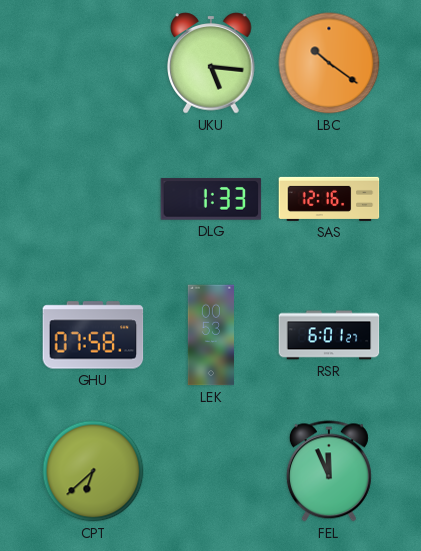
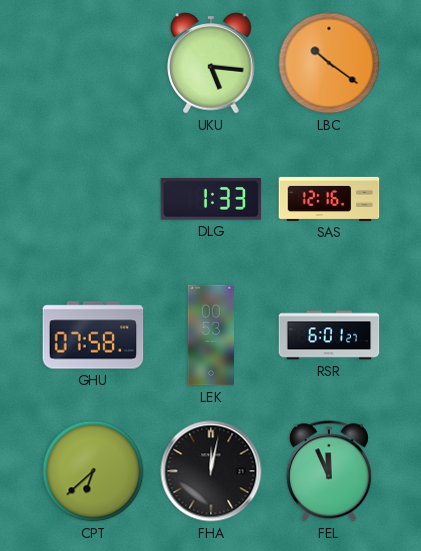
FHA: none -> 12:02 (211, 471)
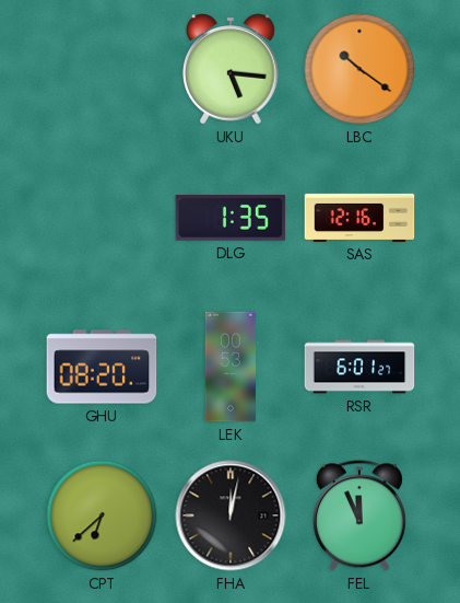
DLG: 1:33 -> 1:35 (231, 218)
GHU: 07:58 -> 08:20 (102, 367)
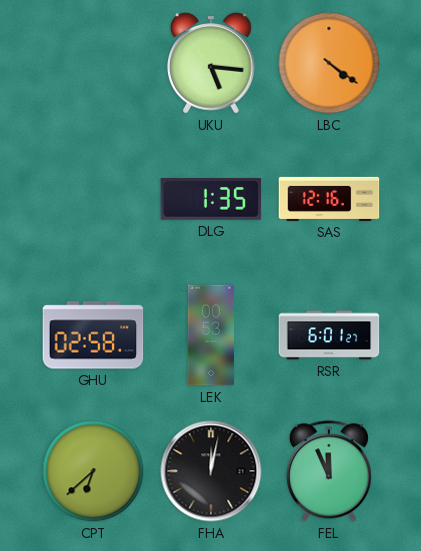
LBC: 10:21 -> 4:21 (329, 63)
GHU: 08:20 -> 02:58 (93, 335)
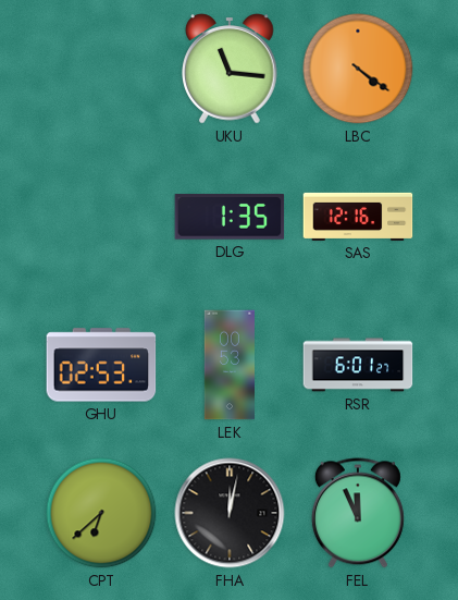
UKU: 5:16 -> 11:16 (230, 69)
GHU: 02:58 -> 02:53 (101, 365)
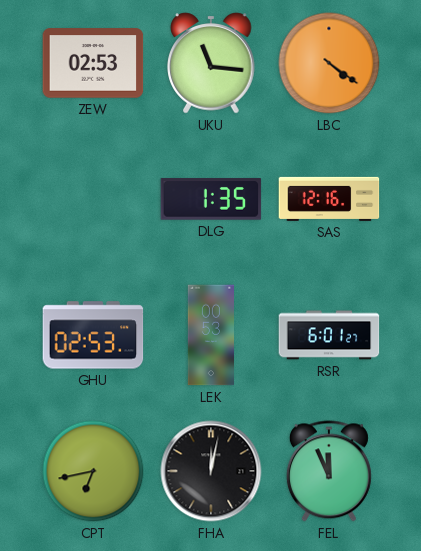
ZEW: none -> 02:53 (93, 63)
CPT: 6:38 -> 6:43 (93, 471)
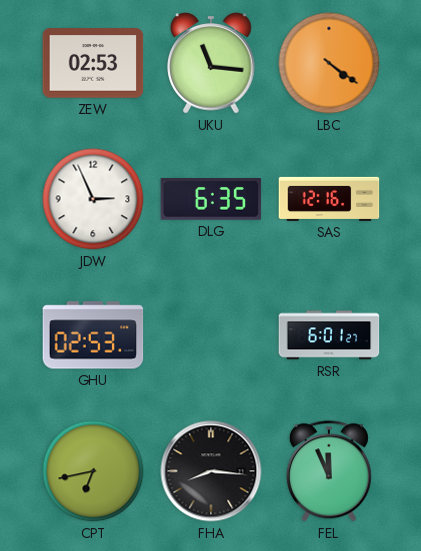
JDW: none -> 2:56 (93, 199)
DLG: 1:35 -> 6:35 (211, 199)
LEK: 00:53 -> none (210, 335)
FHA: 12:02 -> 8:16 (211, 471)
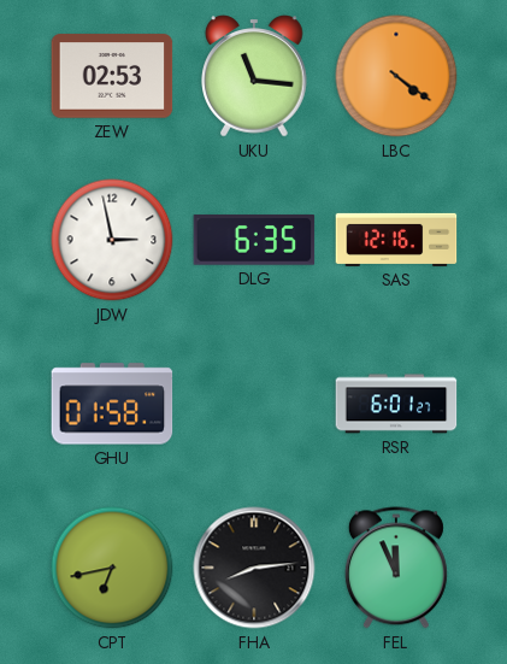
JDW: 2:56 -> 2:58 (112, 240)
GHU: 02:53 -> 01:58 (112, 404)
FHA: 8:16 -> 8:14 (254, 568)
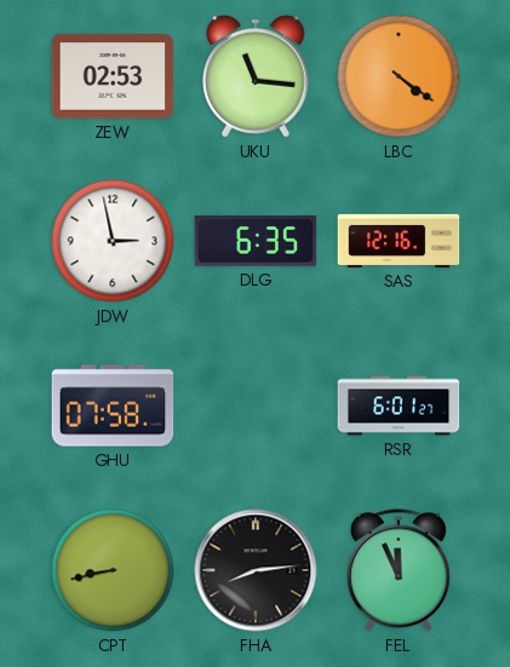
GHU: 01:58 -> 07:58 (113, 406)
CPT: 6:43 -> 8:43 (113, 570)
